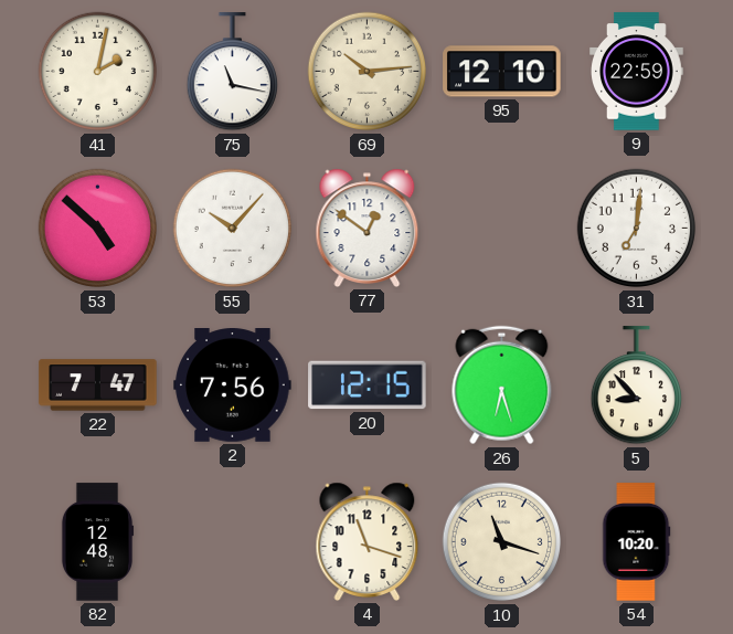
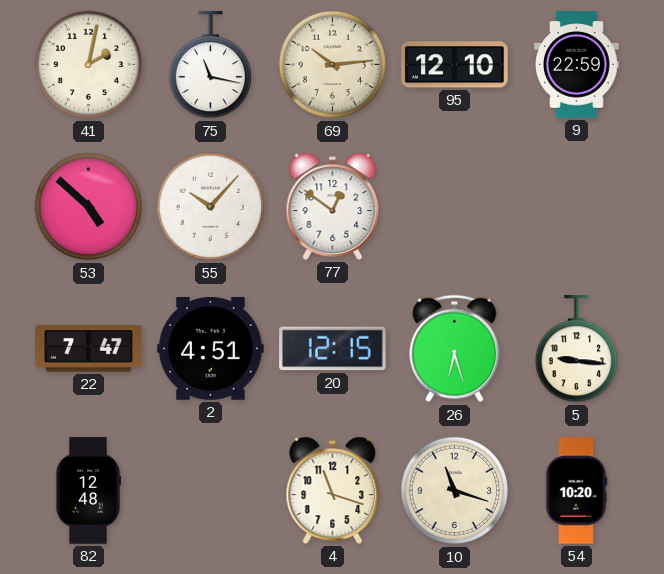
31: 7:01 -> none (637, 229)
2: 7:56 -> 4:51 (211, 349)
5: 8:53 -> 9:16 (576, 349)
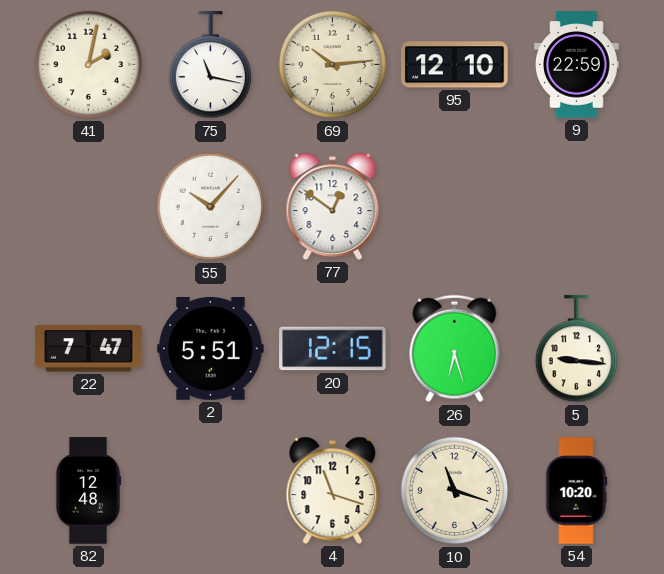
53: 4:52 -> none (89, 207)
2: 4:51 -> 5:51 (211, 349)
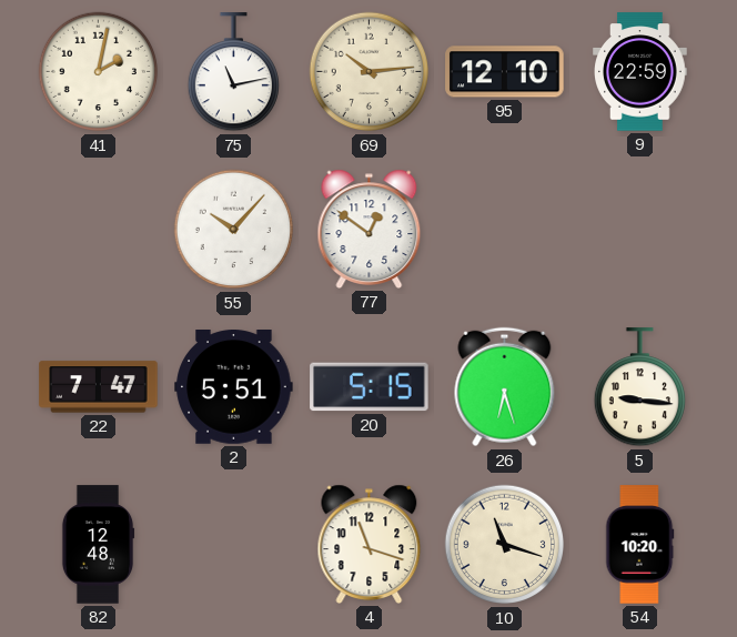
75: 11:17 -> 11:13 (233, 72)
20: 12:15 -> 5:15 (370, 387)
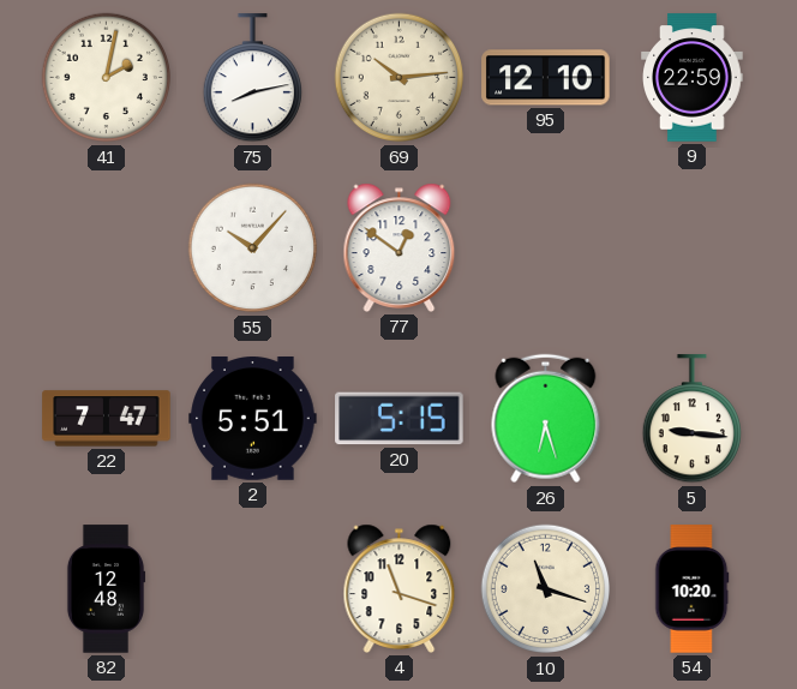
75: 11:13 -> 8:13 (252, 78)
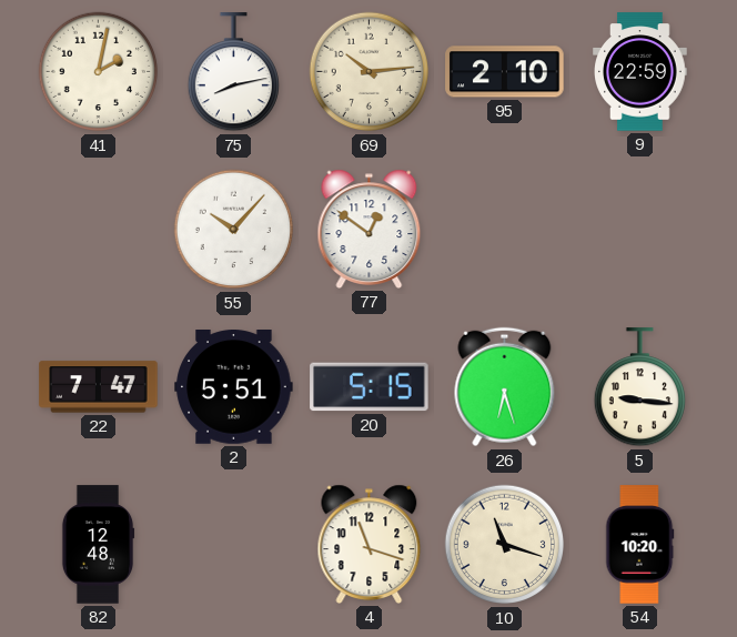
95: 12:10 -> 2:10 (505, 72)
